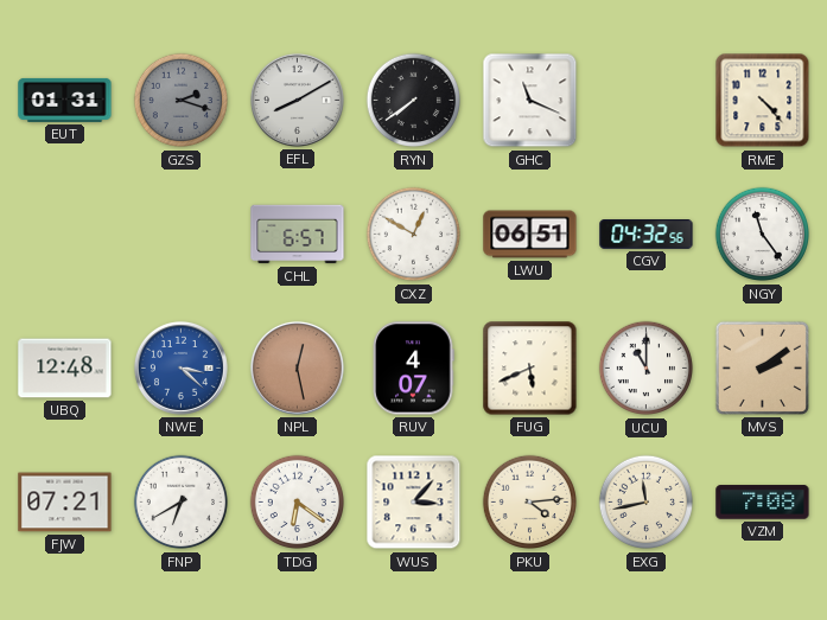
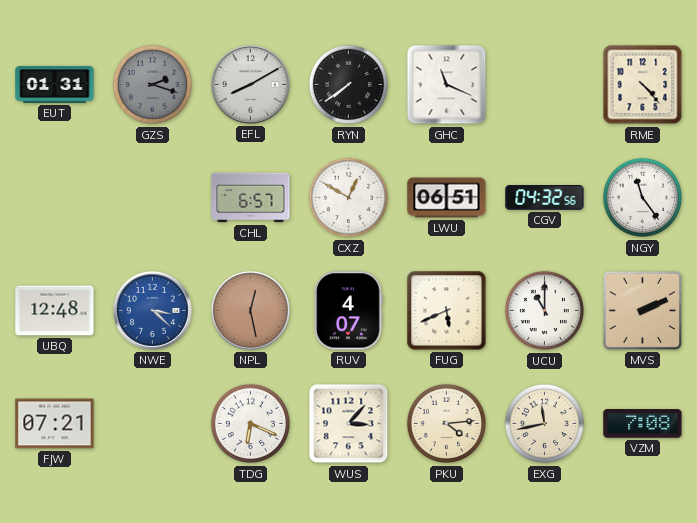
MVS: 2:09 -> 2:11 (642, 310)
FNP: 6:40 -> none (182, 503)
TDG: 6:21 -> 6:19 (251, 424)
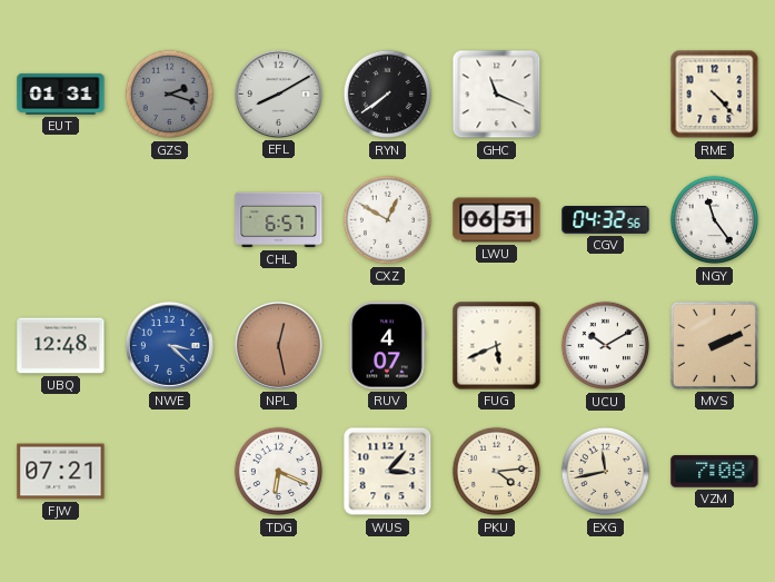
UCU: 11:00 -> 10:10 (606, 346)
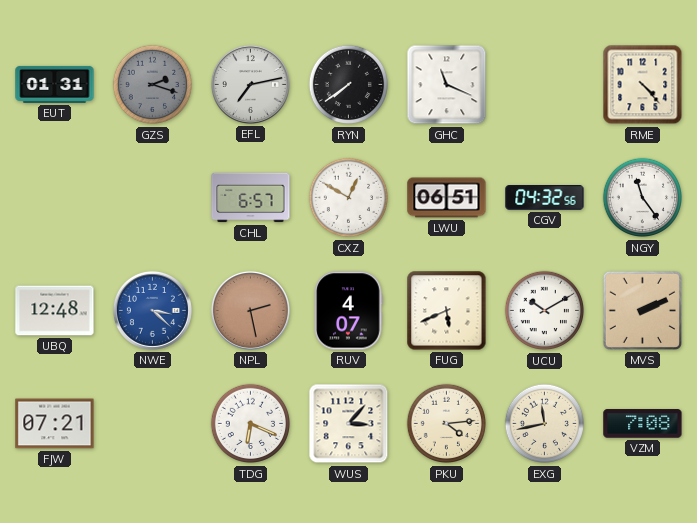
EFL: 8:10 -> 7:13 (250, 84)
NPL: 12:28 -> 2:28 (250, 310)
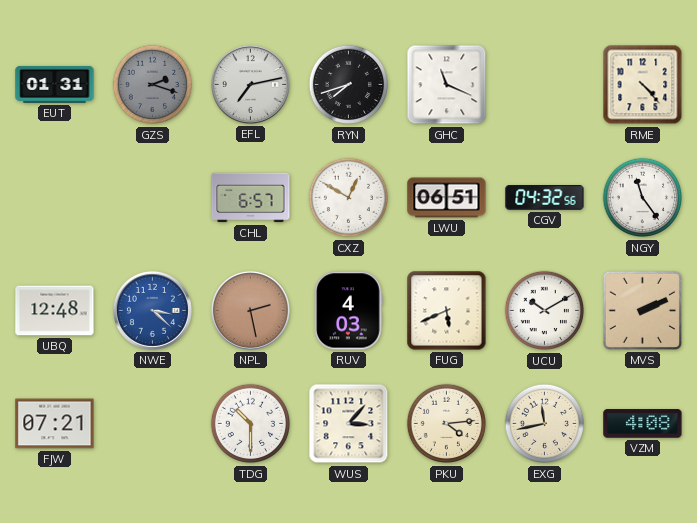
RYN: 7:39 -> 7:42 (349, 85)
RUV: 4:07 -> 4:03 (348, 311)
TDG: 6:19 -> 10:30 (251, 424)
VZM: 7:08 -> 4:08 (643, 424)
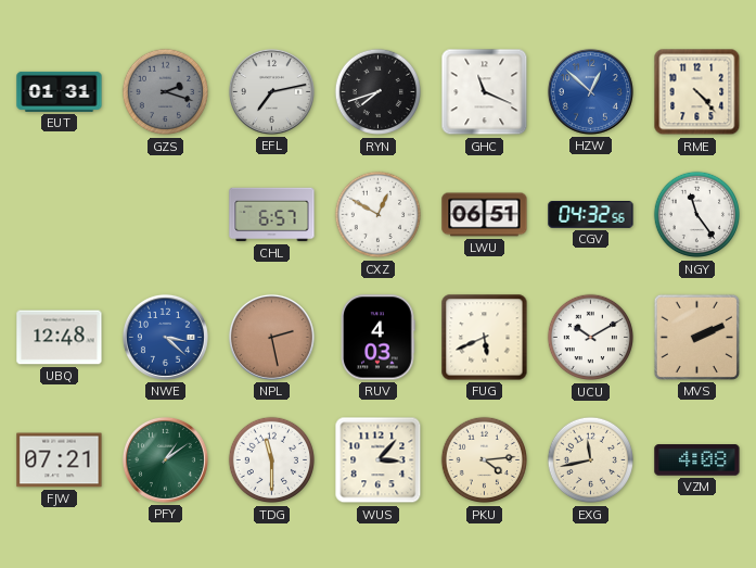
HZW: none -> 12:52 (590, 91)
PFY: none -> 1:09 (165, 459)
TDG: 10:30 -> 11:30 (272, 460)
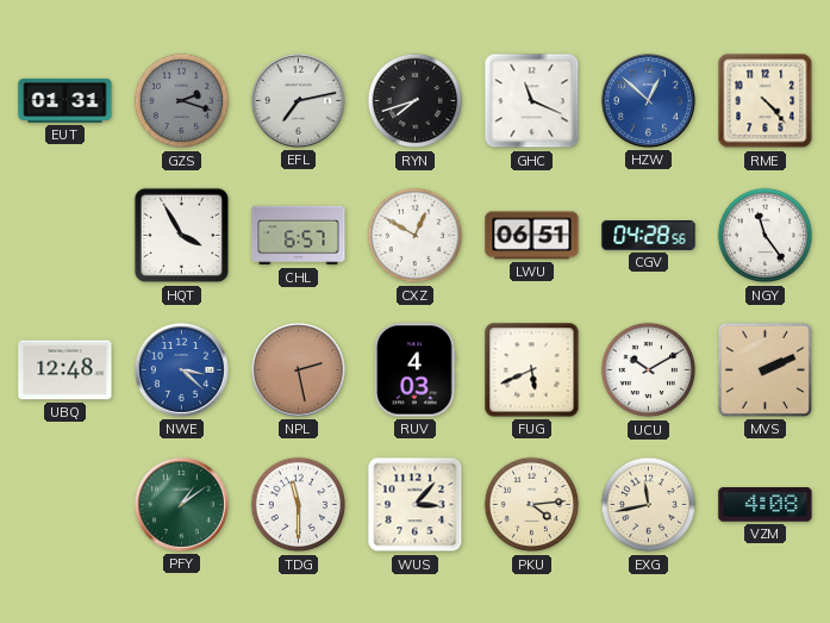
HQT: none -> 3:55 (182, 236)
CGV: 04:32 -> 04:28 (649, 236)
FJW: 07:21 -> none (60, 460)
